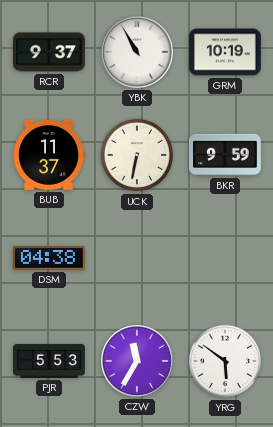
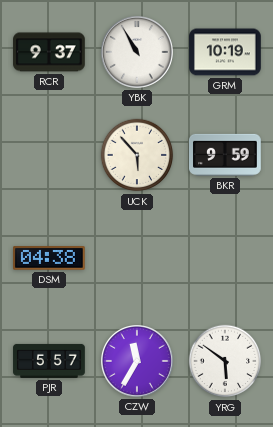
BUB: 11:37 -> none (49, 155)
UCK: 6:32 -> 5:53 (137, 155)
PJR: 5:53 -> 5:57 (49, 361)
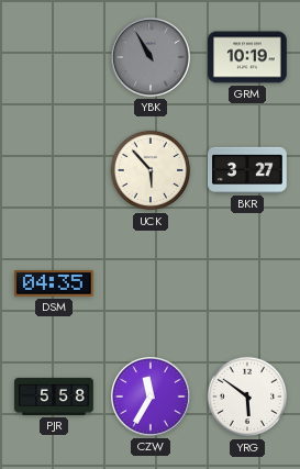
RCR: 9:37 -> none (49, 52)
YBK dial: white -> grey (152, 58)
BKR: 9:59 -> 3:27 (248, 170)
DSM: 04:38 -> 04:35 (55, 283)
PJR: 5:57 -> 5:58 (54, 397)
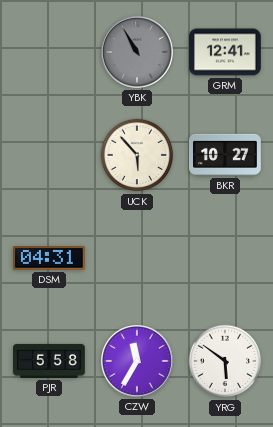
GRM: 10:19 -> 12:41 (225, 52)
BKR: 3:27 -> 10:27 (226, 155)
DSM: 04:35 -> 04:31 (50, 258)
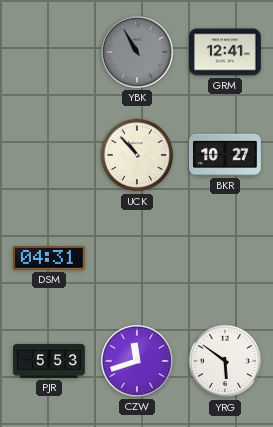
UCK: 5:53 -> 10:53 (137, 155)
PJR: 5:58 -> 5:53 (49, 361)
CZW: 11:35 -> 11:42 (138, 362)
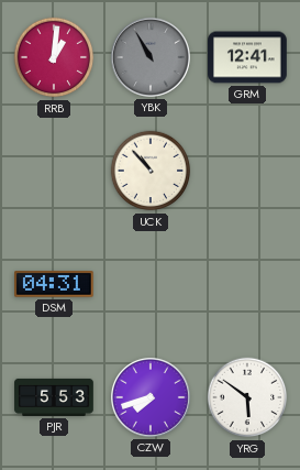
RRB: none -> 1:01 (54, 57)
BKR: 10:27 -> none (226, 155)
CZW: 11:42 -> 7:42 (152, 398)
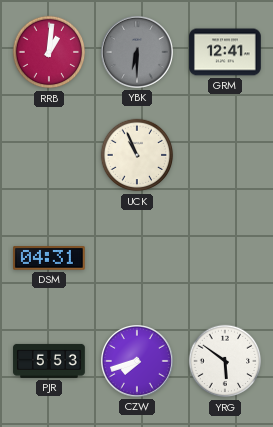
YBK: 10:55 -> 6:30 (138, 53)
UCK: 10:53 -> 10:56 (137, 155)
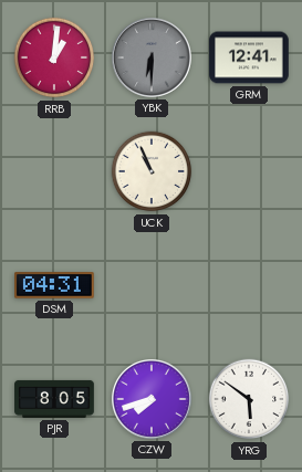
PJR: 5:53 -> 8:05 (54, 399)
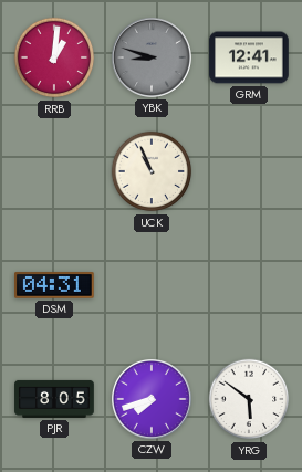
YBK: 6:30 -> 8:48 (153, 59)
